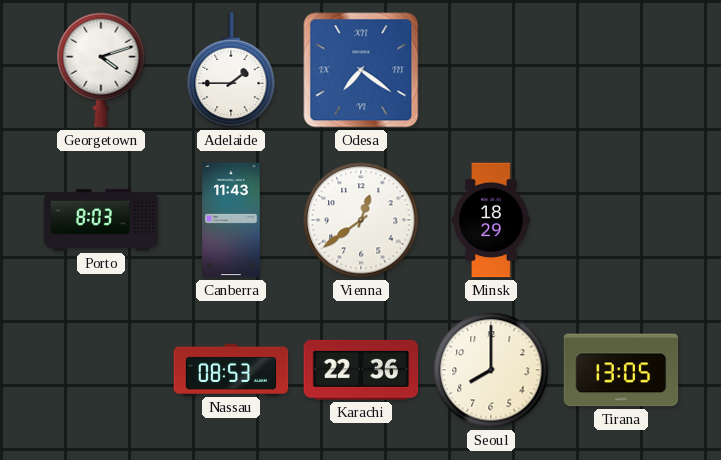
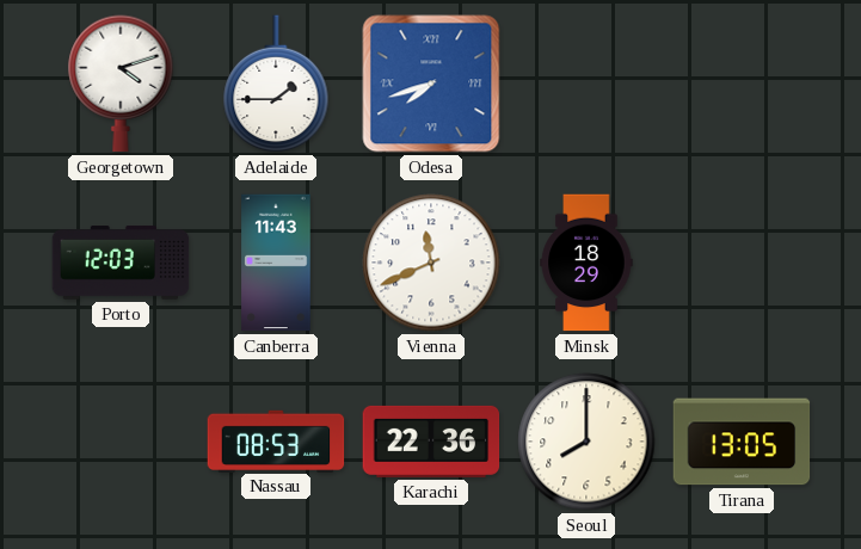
Odesa: 7:21 -> 7:42 (431, 84)
Porto: 8:03 -> 12:03 (121, 263)
Vienna: 12:39 -> 11:41 (431, 263)
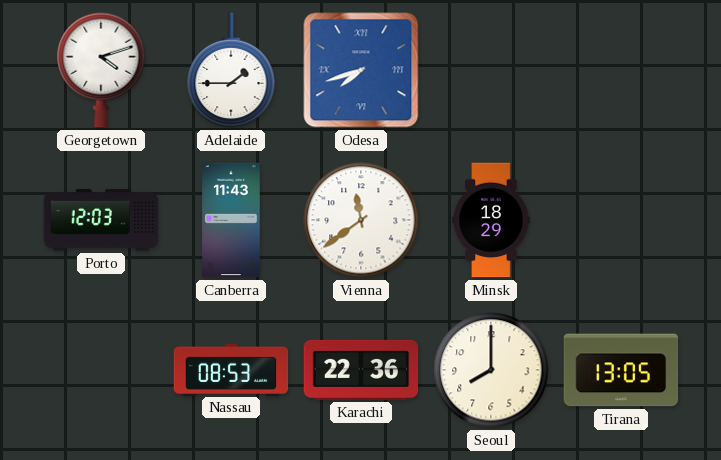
Vienna: 11:41 -> 11:39 (361, 220)
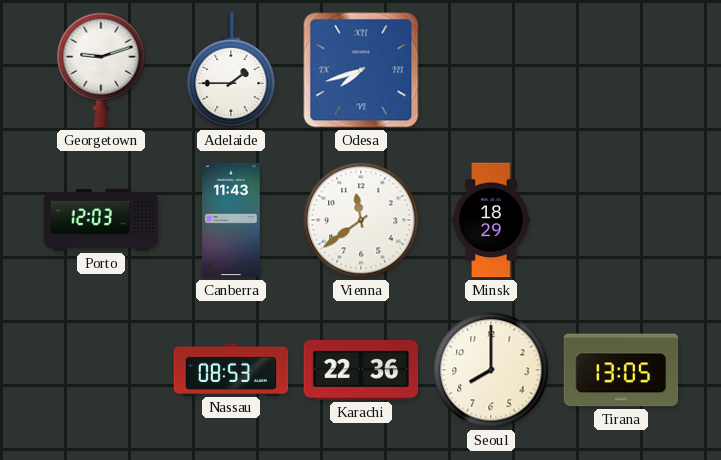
Georgetown: 4:12 -> 9:12 (101, 70)
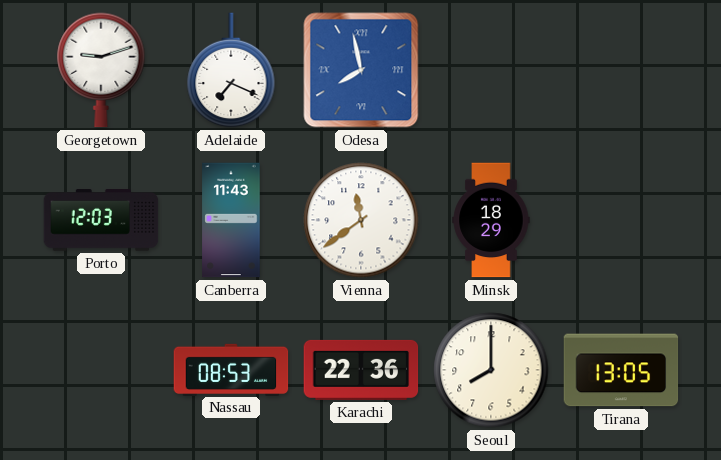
Adelaide: 1:45 -> 7:19 (231, 70)
Odesa: 7:42 -> 7:58 (361, 70)
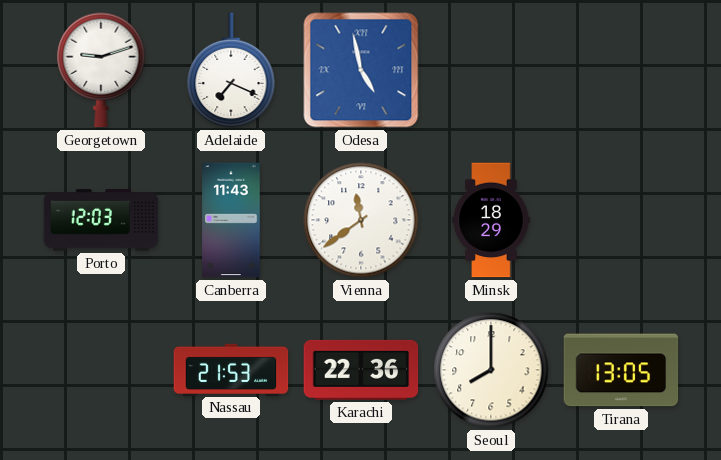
Odesa: 7:58 -> 4:58 (361, 70)
Nassau: 08:53 -> 21:53 (231, 369)
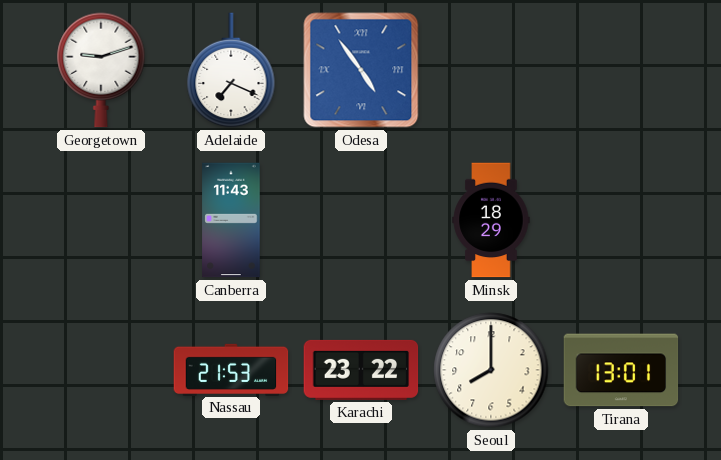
Odesa: 4:58 -> 4:54 (361, 70)
Porto: 12:03 -> none (101, 220)
Vienna: 11:39 -> none (361, 220)
Karachi: 22:36 -> 23:22 (361, 370)
Tirana: 13:05 -> 13:01 (621, 370)
